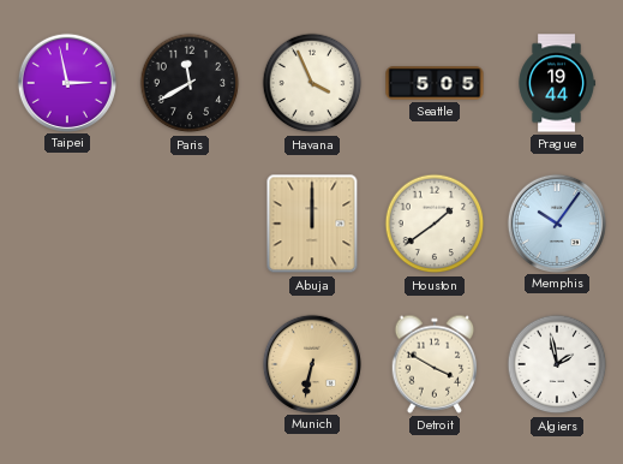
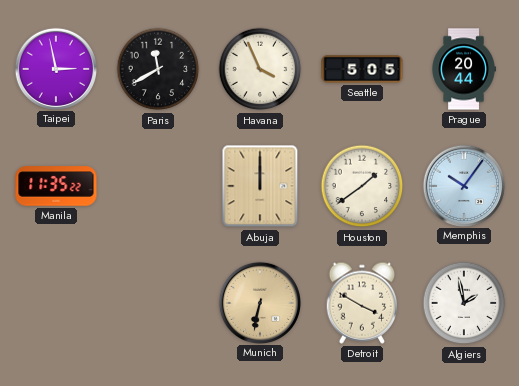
Prague: 19:44 -> 20:44 (464, 69)
Manila: none -> 11:35 (56, 186)
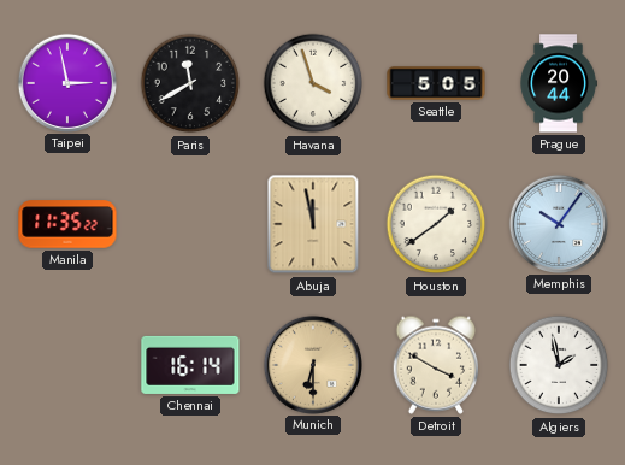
Havana: 3:56 -> 3:57 (313, 83)
Abuja: 12:00 -> 11:58 (313, 224)
Chennai: none -> 16:14 (190, 365)
Munich: 6:32 -> 6:30 (312, 364)
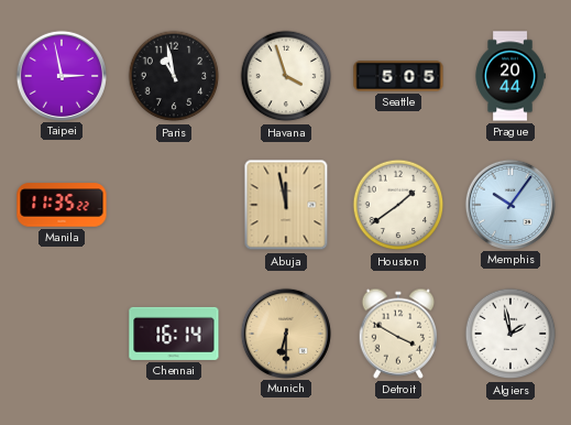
Paris: 11:40 -> 10:58 (174, 76)
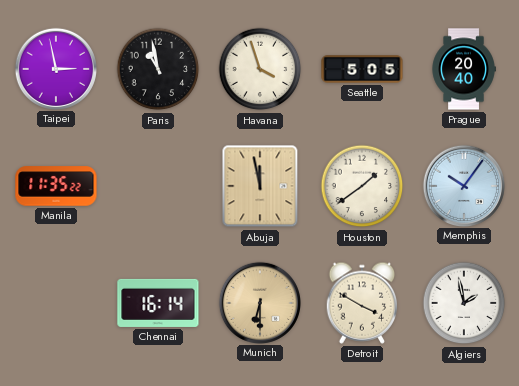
Prague: 20:44 -> 20:40 (464, 69)
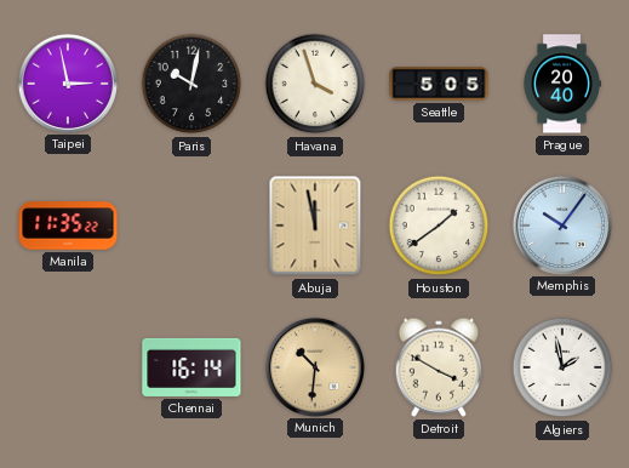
Paris: 10:58 -> 10:02 (191, 84)
Munich: 6:30 -> 10:31 (314, 366)
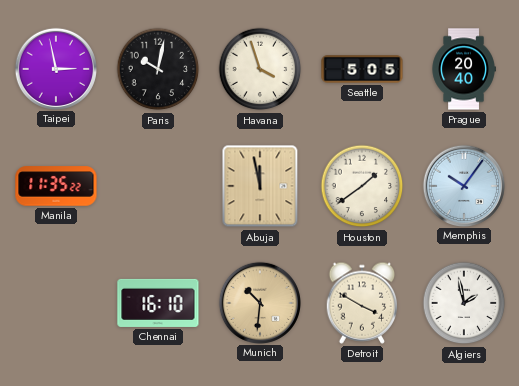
Chennai: 16:14 -> 16:10 (158, 303)
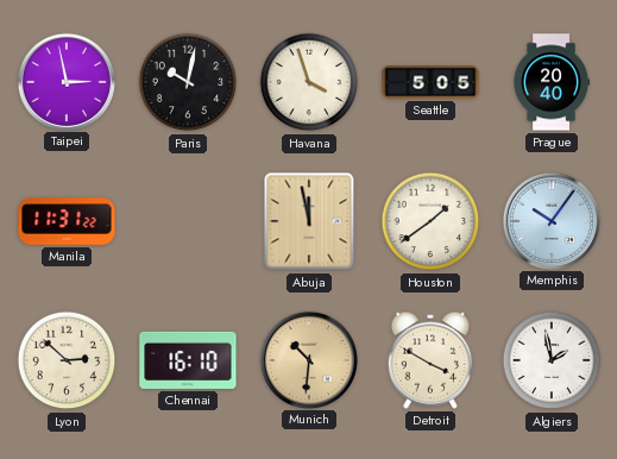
Manila: 11:35 -> 11:31 (67, 221)
Lyon: none -> 2:52 (67, 360)
